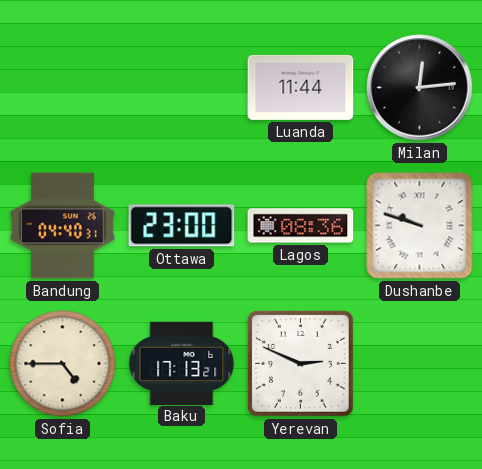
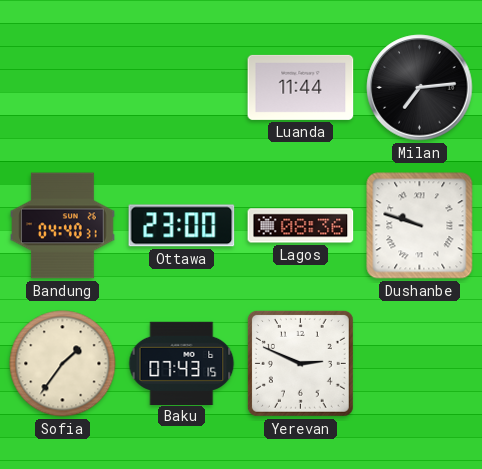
Milan: 12:14 -> 7:14 (420, 88)
Sofia: 4:45 -> 1:36 (63, 364)
Baku: 17:13 -> 07:43 (182, 363)
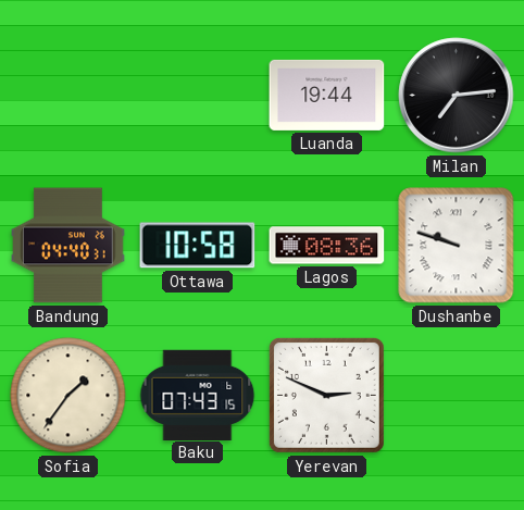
Luanda: 11:44 -> 19:44 (327, 95)
Ottawa: 23:00 -> 10:58 (198, 246)
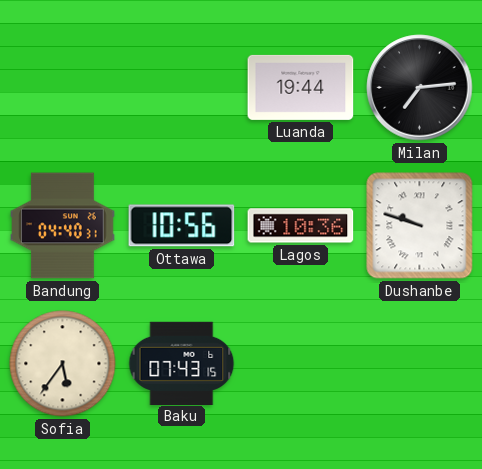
Ottawa: 10:58 -> 10:56 (182, 226)
Lagos: 08:36 -> 10:36 (301, 226)
Sofia: 1:36 -> 5:36 (63, 364)
Yerevan: 2:49 -> none (326, 395)
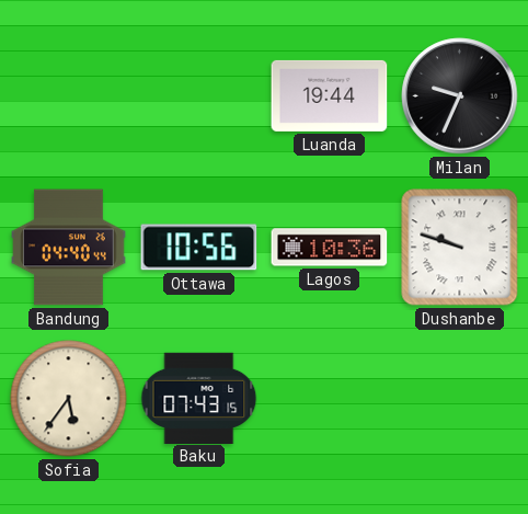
Milan: 7:14 -> 9:34 (460, 96)
Bandung: 04:40:31 -> 04:40:44 (69, 248)
